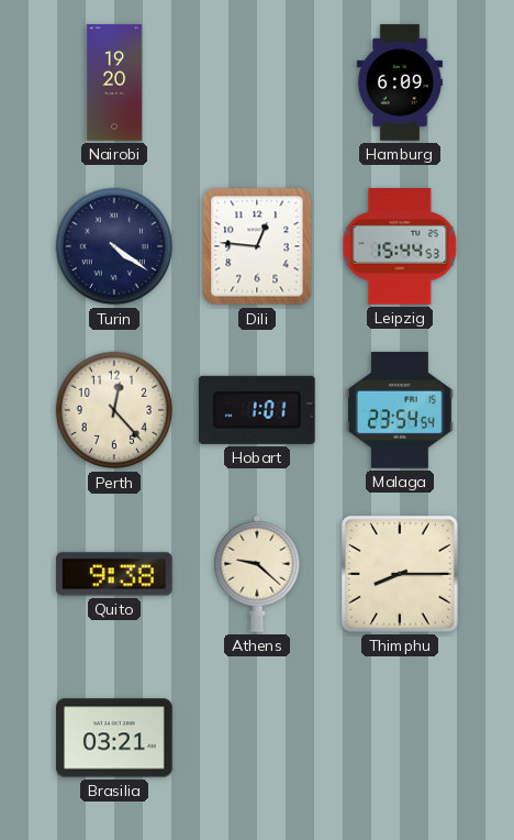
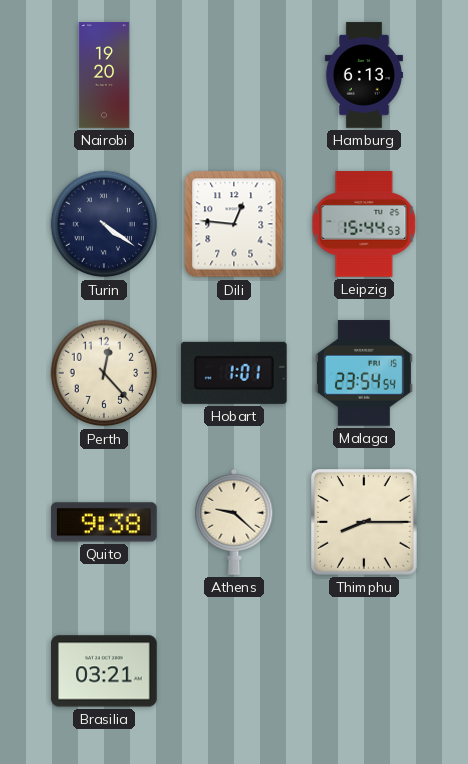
Hamburg: 6:09 -> 6:13 (364, 75)
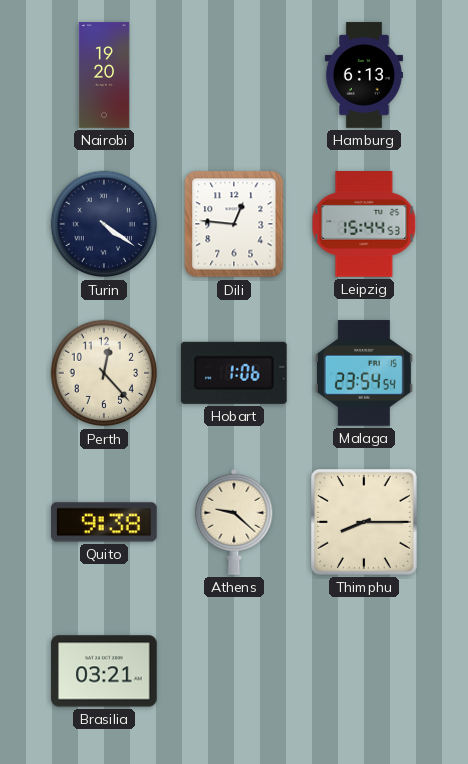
Hobart: 1:01 -> 1:06 (234, 373)
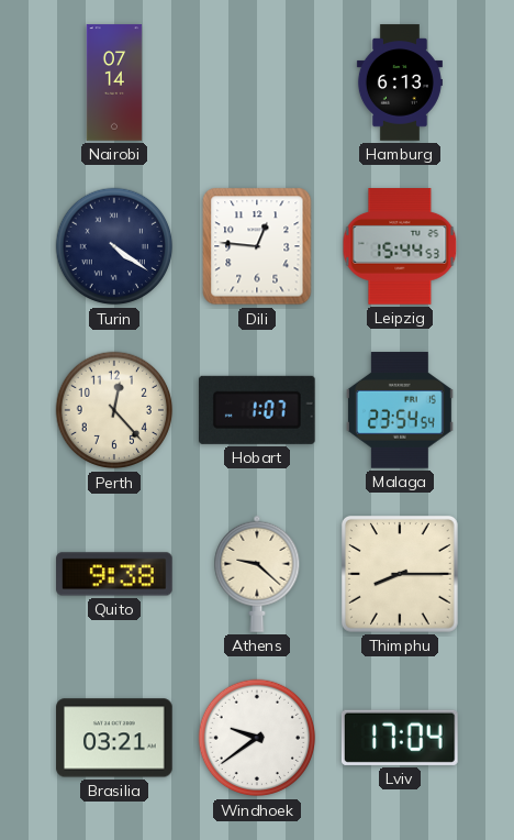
Nairobi: 19:20 -> 07:14 (114, 82)
Hobart: 1:06 -> 1:07 (257, 410)
Windhoek: none -> 9:39 (257, 738)
Lviv: none -> 17:04 (400, 738)
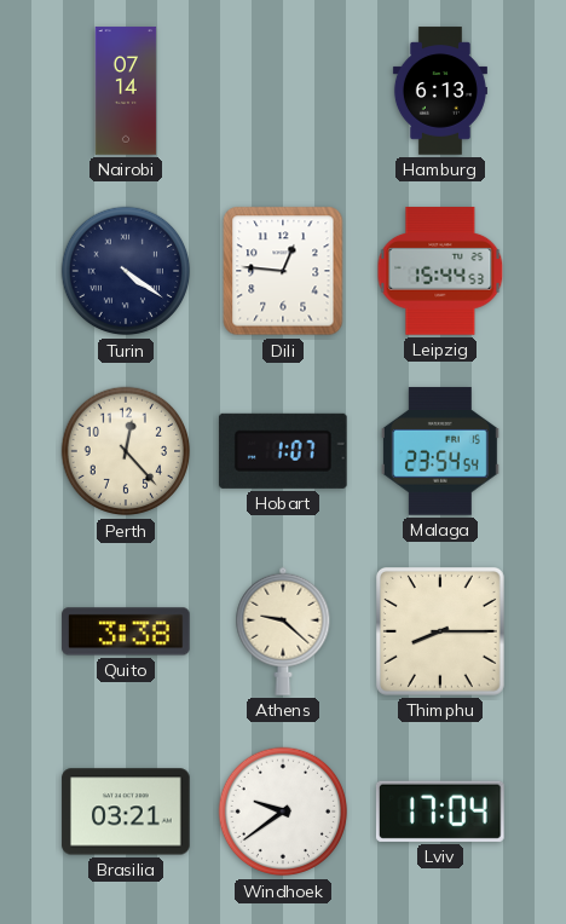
Quito: 9:38 -> 3:38 (126, 631)
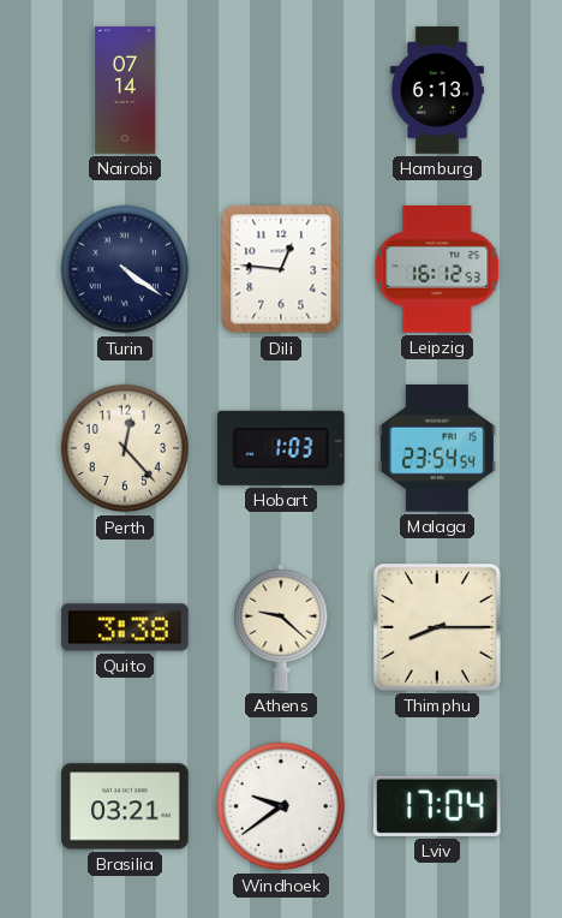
Leipzig: 15:44 -> 16:12 (437, 269)
Hobart: 1:07 -> 1:03 (281, 448)
